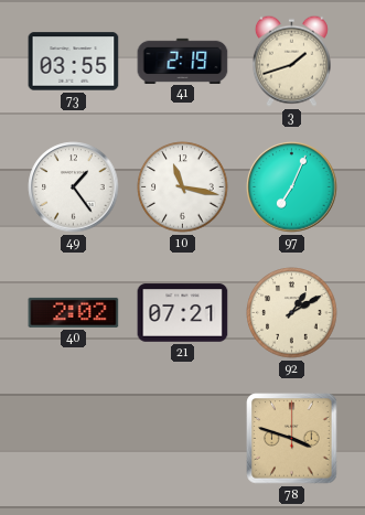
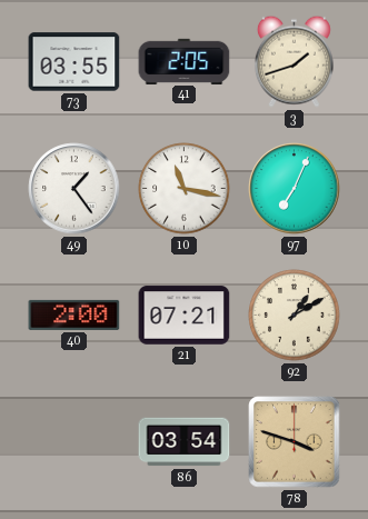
41: 2:19 -> 2:05 (185, 61)
40: 2:02 -> 2:00 (74, 315)
86: none -> 03:54 (185, 442)
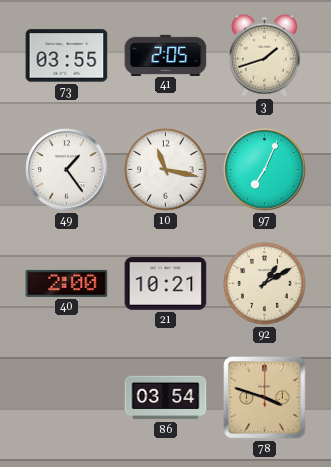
21: 07:21 -> 10:21 (166, 284)
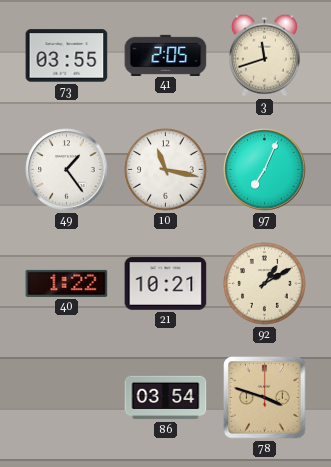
3: 1:42 -> 11:42 (264, 55)
40: 2:00 -> 1:22 (67, 283)
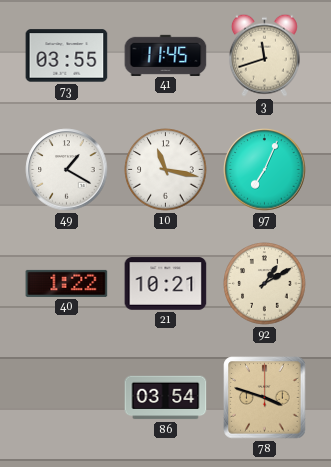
41: 2:05 -> 11:45 (166, 55)
49: 1:24 -> 1:20 (67, 170)
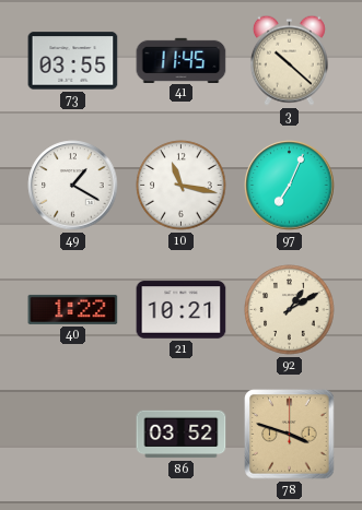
3: 11:42 -> 10:22 (289, 60)
86: 03:54 -> 03:52 (182, 435)
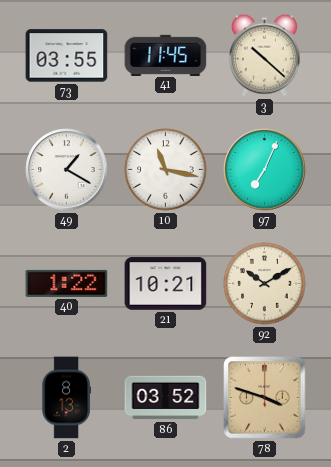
92: 1:10 -> 10:10 (265, 284)
2: none -> 8:13 (66, 398)
